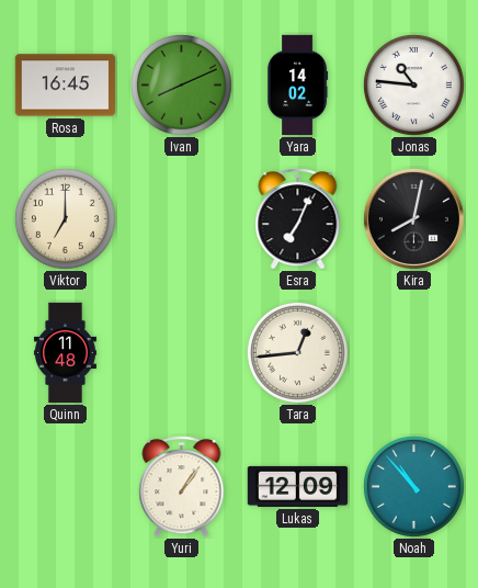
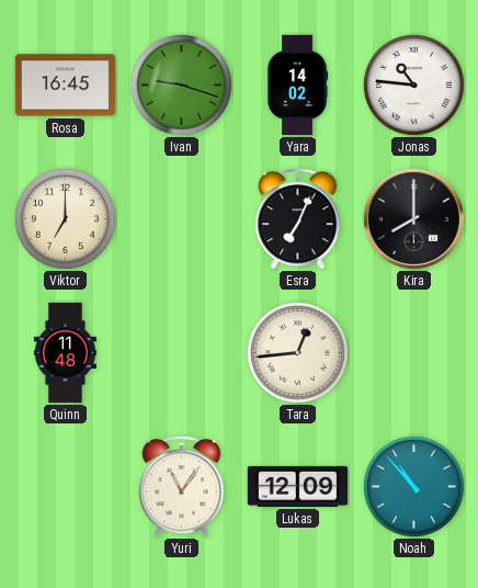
Ivan: 8:11 -> 9:18 (181, 84)
Kira: 8:02 -> 8:00 (413, 218)
Yuri: 1:06 -> 11:06 (182, 487)
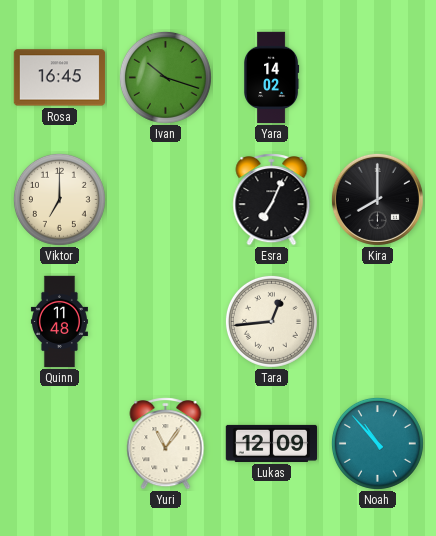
Ivan: 9:18 -> 10:18 (165, 77)
Jonas: 10:46 -> none (413, 84)
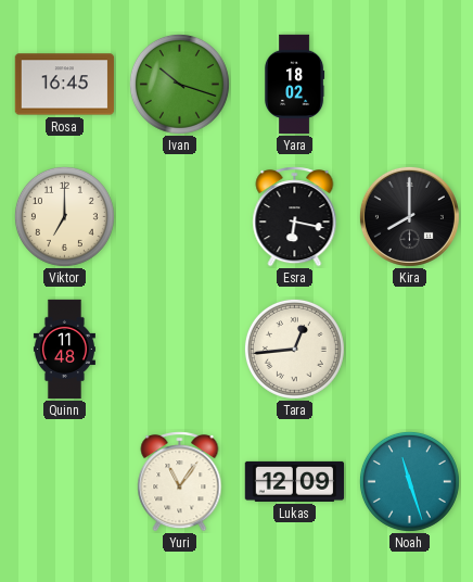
Yara: 14:02 -> 18:02 (295, 85)
Esra: 7:04 -> 6:17 (295, 217)
Noah: 10:53 -> 11:27 (409, 481)
